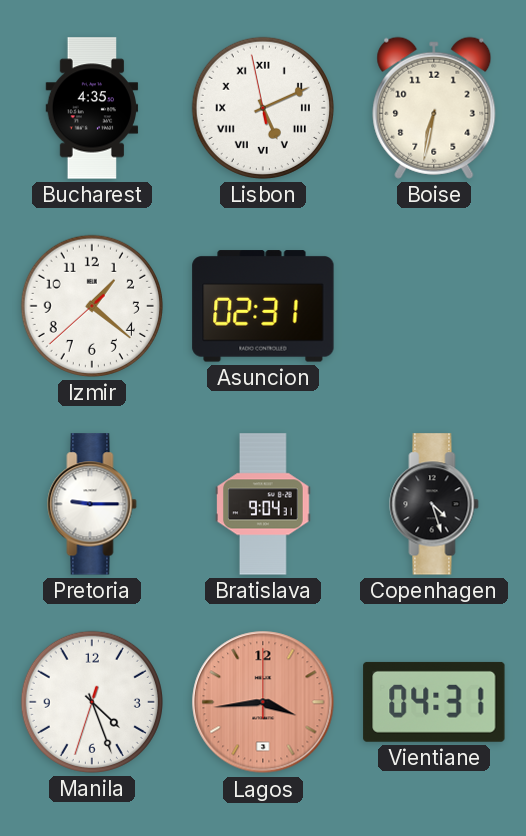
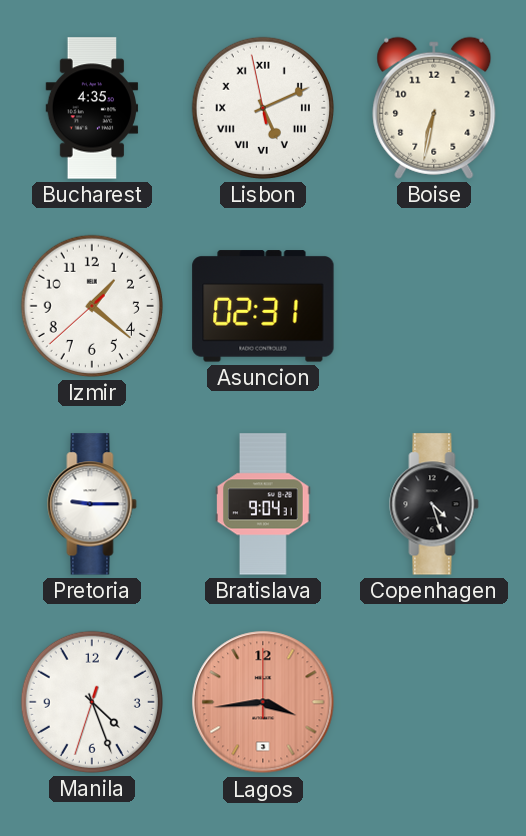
Vientiane: 04:31 -> none (434, 702)
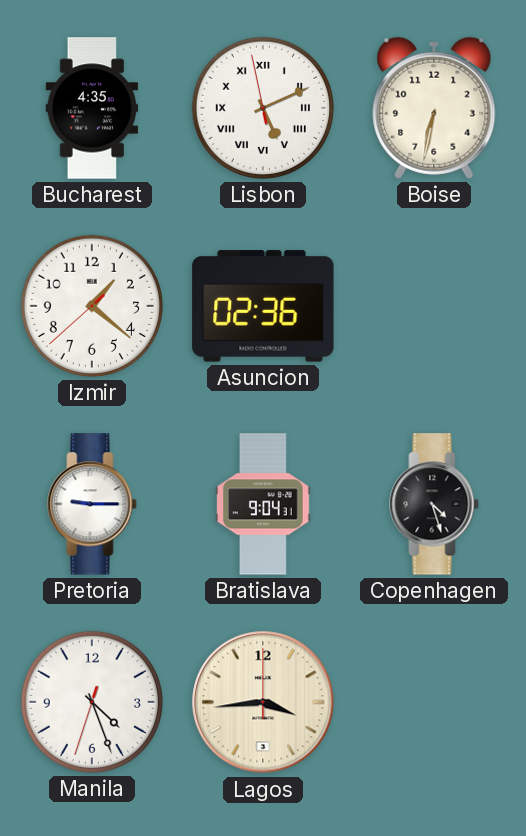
Asuncion: 02:31 -> 02:36 (263, 306)
Lagos dial: salmon -> cream (263, 702)
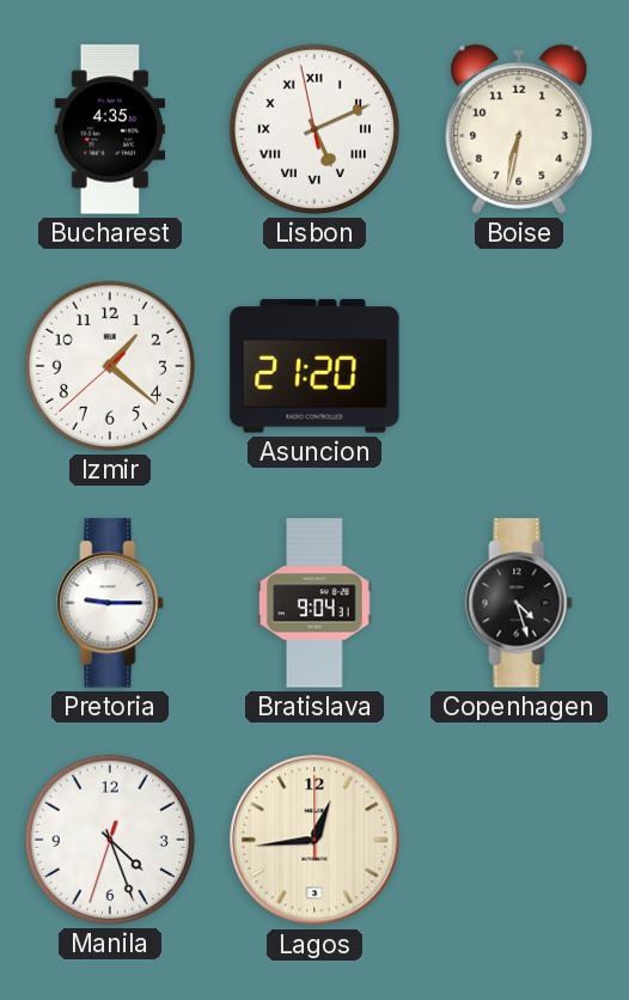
Asuncion: 02:36 -> 21:20 (314, 366)
Lagos: 3:44 -> 12:44 (314, 840)
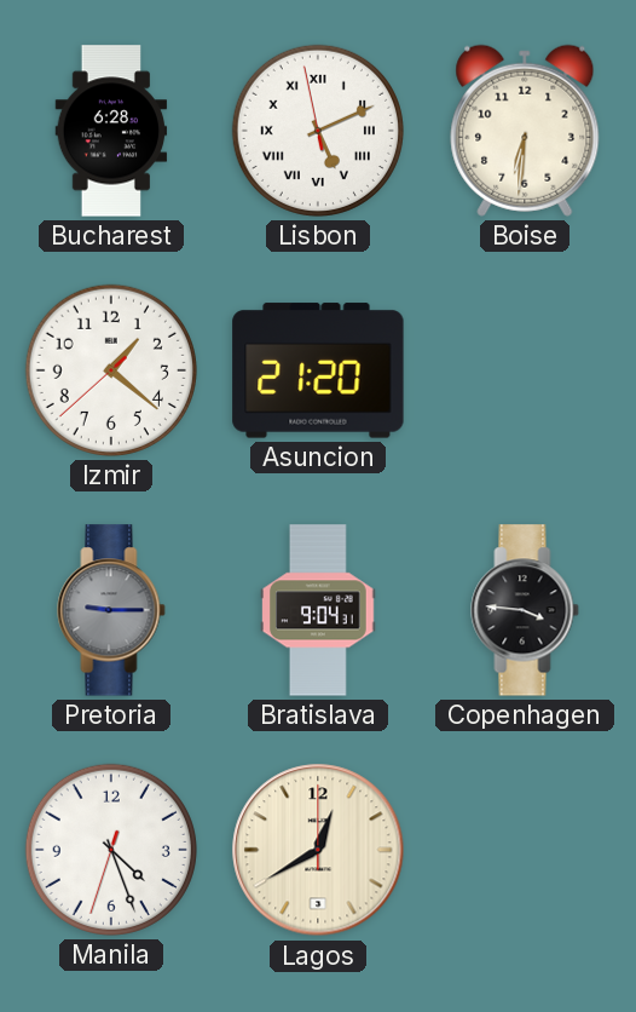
Bucharest: 4:35 -> 6:28 (111, 131)
Boise: 6:32 -> 6:31 (525, 131)
Pretoria dial: white -> grey (111, 610)
Copenhagen: 4:27 -> 3:46 (525, 610)
Lagos: 12:44 -> 12:40 (318, 850)
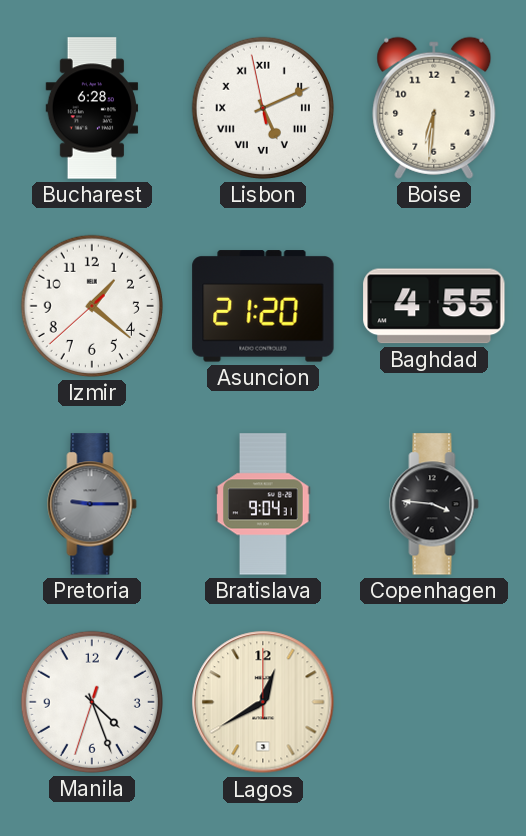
Baghdad: none -> 4:55 (434, 306)
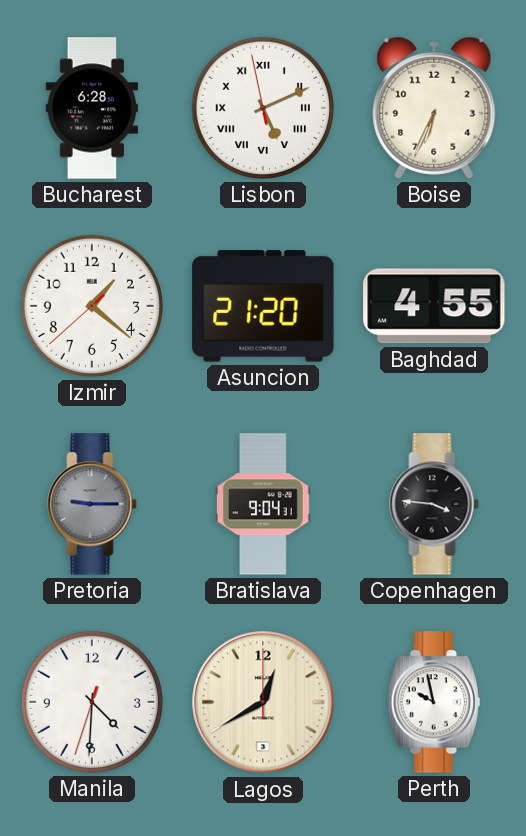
Boise: 6:31 -> 6:34 (434, 108)
Manila: 4:26 -> 4:30 (92, 702)
Perth: none -> 9:58 (434, 702)
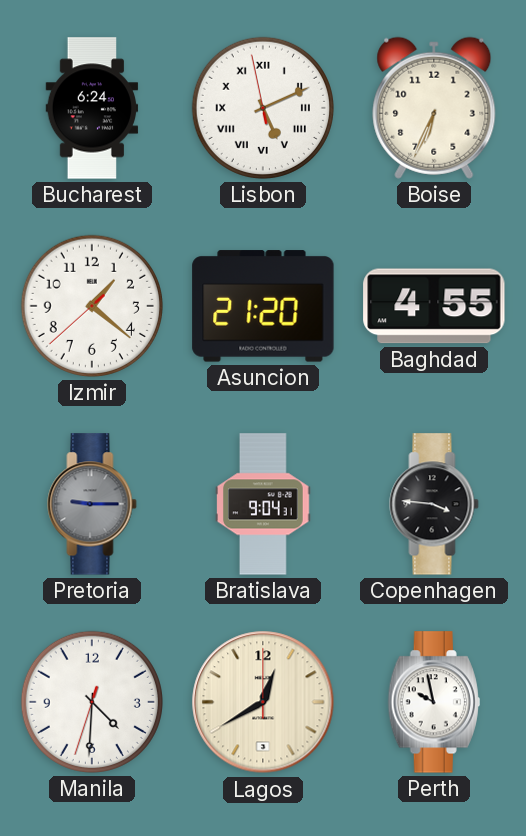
Bucharest: 6:28 -> 6:24 (92, 108)
